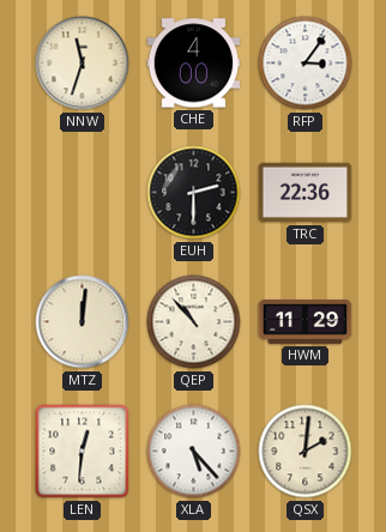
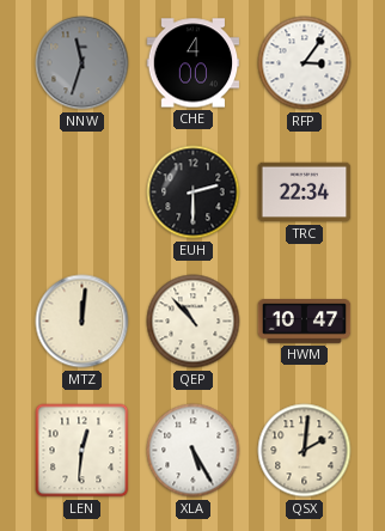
NNW dial: cream -> grey (82, 63)
TRC: 22:36 -> 22:34 (305, 193)
HWM: 11:29 -> 10:47 (305, 322)
XLA: 5:23 -> 5:25 (194, 451)
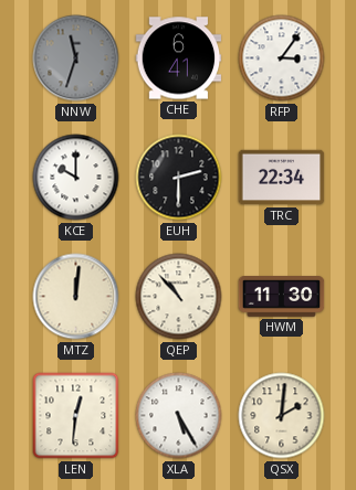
CHE: 4:00 -> 6:41 (179, 58)
KCE: none -> 10:00 (76, 178)
HWM: 10:47 -> 11:30 (282, 297)
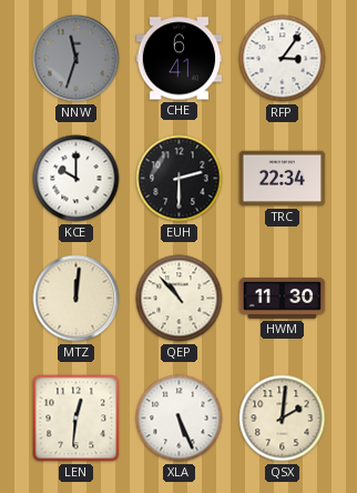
XLA: 5:25 -> 5:26 (180, 419)
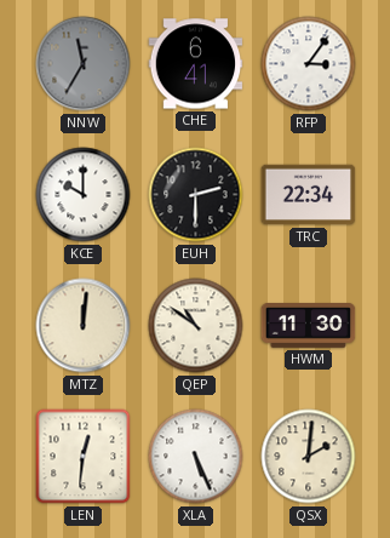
NNW: 11:33 -> 11:35 (84, 64)
QEP: 10:53 -> 10:51 (196, 326)
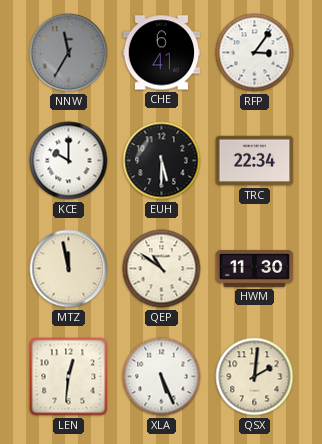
EUH: 2:30 -> 5:30 (162, 161)
MTZ: 12:01 -> 11:58 (69, 269)
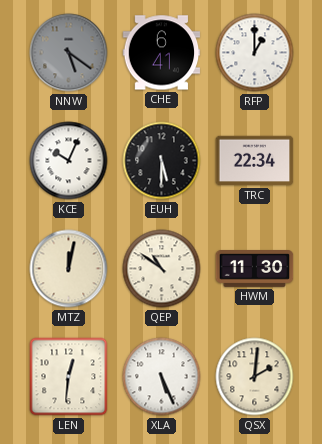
NNW: 11:35 -> 5:21 (69, 53)
RFP: 3:06 -> 1:00 (255, 53)
KCE: 10:00 -> 10:04 (69, 161)
MTZ: 11:58 -> 12:02 (69, 269)
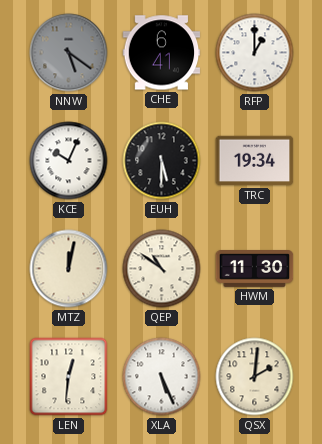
TRC: 22:34 -> 19:34 (255, 161)
